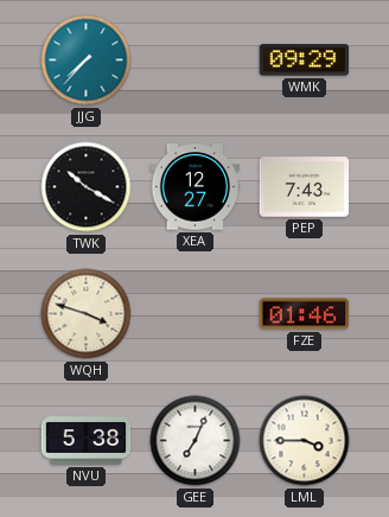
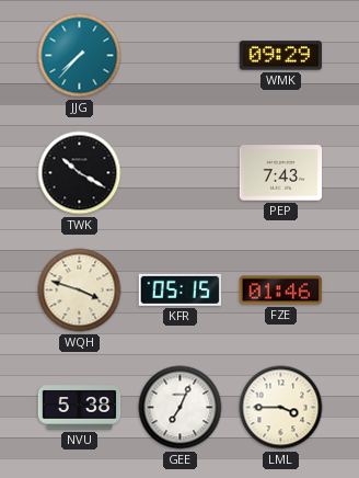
XEA: 12:27 -> none (196, 187)
KFR: none -> 05:15 (181, 289)
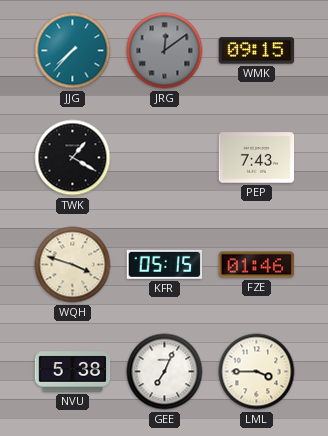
JRG: none -> 12:09 (165, 51)
WMK: 09:29 -> 09:15 (257, 51)
TWK: 10:20 -> 1:20 (73, 158)
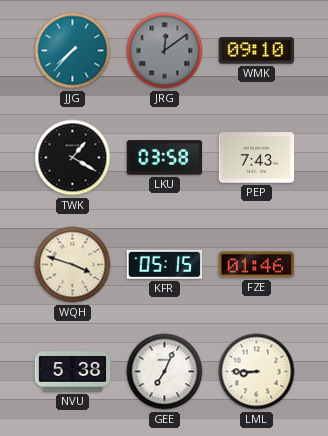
WMK: 09:15 -> 09:10 (257, 51)
LKU: none -> 03:58 (165, 158)
LML: 3:45 -> 8:45 (257, 372)
